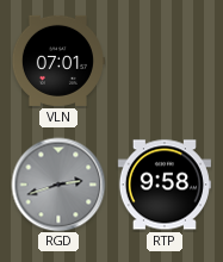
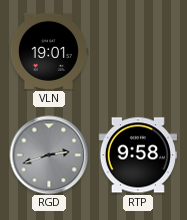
VLN: 07:01 -> 19:01 (49, 51)
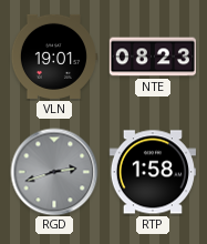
NTE: none -> 08:23 (153, 57)
RTP: 9:58 -> 1:58 (153, 172)
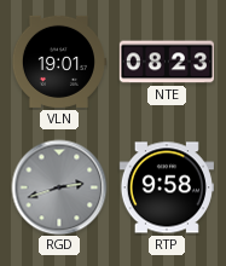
RTP: 1:58 -> 9:58 (167, 187)
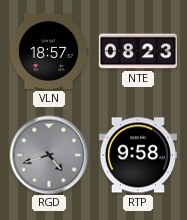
VLN: 19:01 -> 18:57 (49, 51)
RGD: 2:42 -> 4:42 (49, 155)
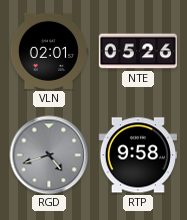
VLN: 18:57 -> 02:01 (49, 51)
NTE: 08:23 -> 05:26 (138, 51)
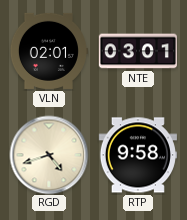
NTE: 05:26 -> 03:01 (138, 51)
RGD dial: grey -> cream (49, 155)
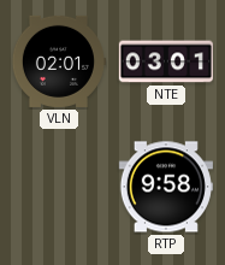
RGD: 4:42 -> none (49, 155)
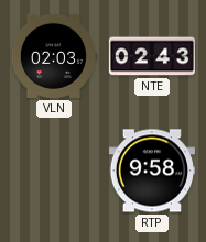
VLN: 02:01 -> 02:03 (54, 56)
NTE: 03:01 -> 02:43 (152, 56)
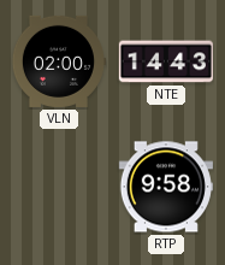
VLN: 02:03 -> 02:00 (59, 61)
NTE: 02:43 -> 14:43 (166, 61)
